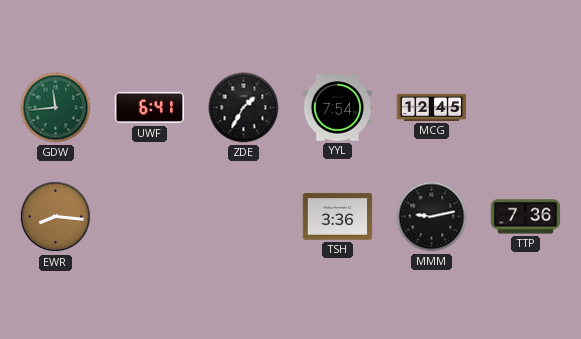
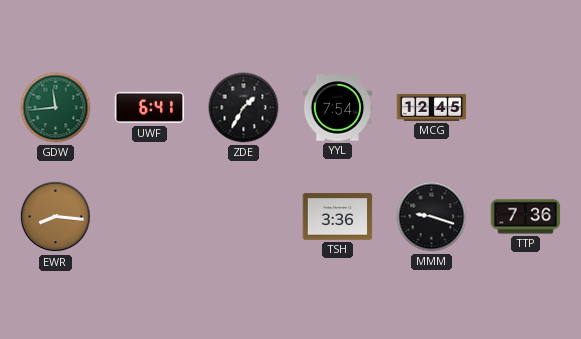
MMM: 9:13 -> 9:18 (432, 217)
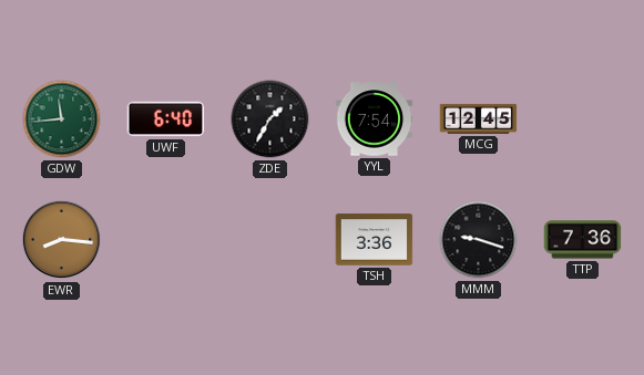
UWF: 6:41 -> 6:40 (166, 119)
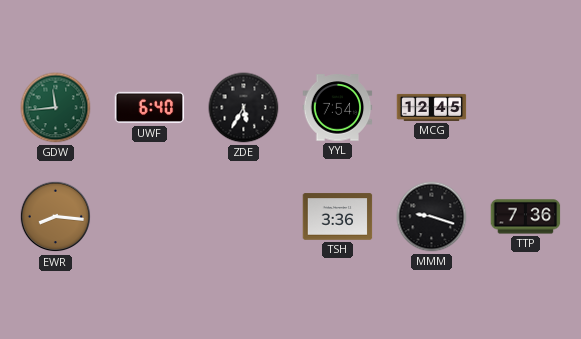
ZDE: 1:35 -> 5:35 (244, 108)
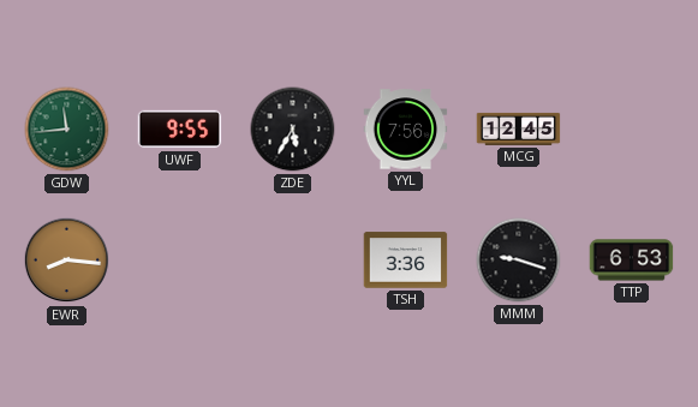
UWF: 6:40 -> 9:55 (180, 130)
YYL: 7:54 -> 7:56 (406, 130)
TTP: 7:36 -> 6:53 (632, 261)
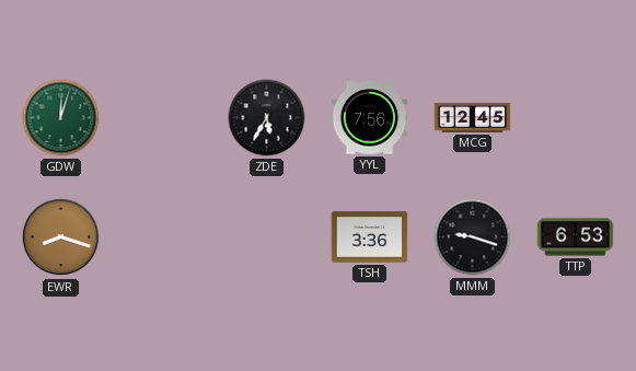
GDW: 11:44 -> 12:03 (61, 118)
UWF: 9:55 -> none (180, 130)
EWR: 8:16 -> 8:18 (61, 237)
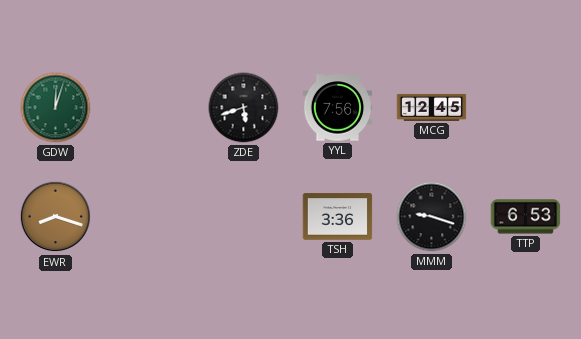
ZDE: 5:35 -> 5:42 (244, 108)
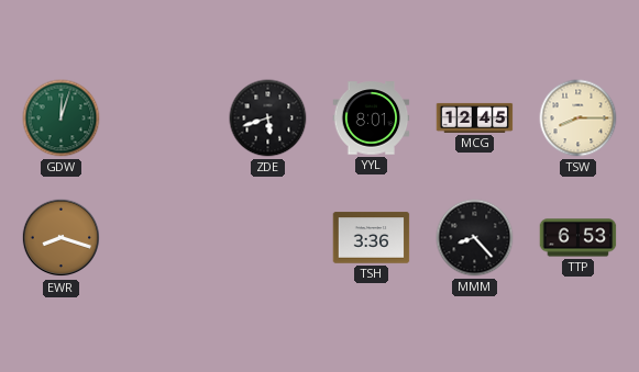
YYL: 7:56 -> 8:01 (372, 119)
TSW: none -> 8:15 (579, 119)
MMM: 9:18 -> 8:23 (475, 238)
